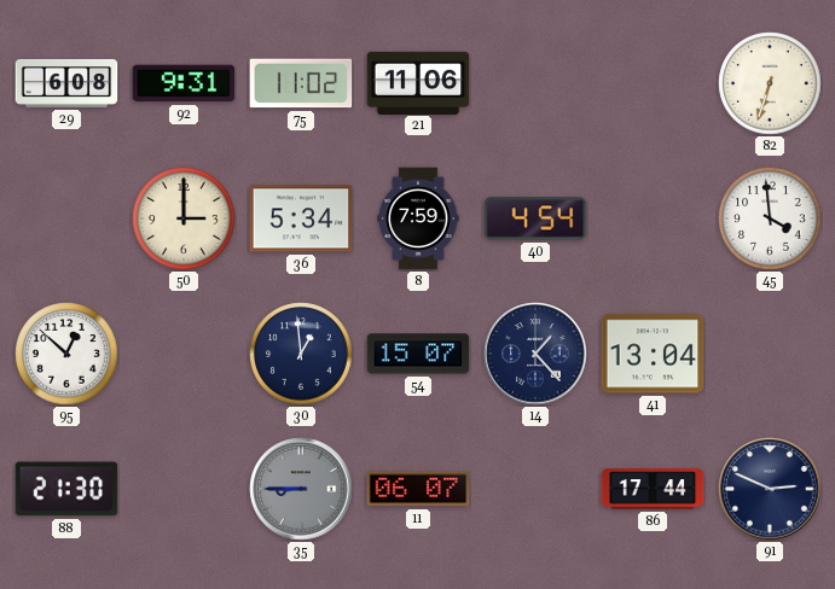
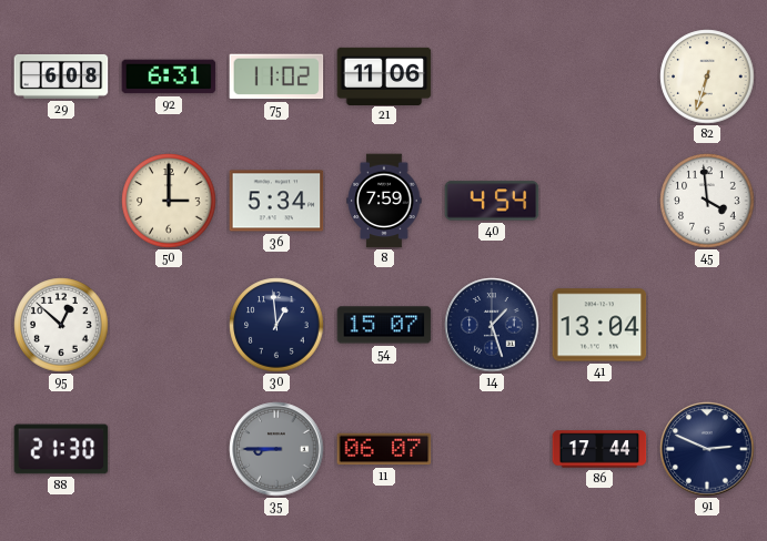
92: 9:31 -> 6:31 (169, 76)
14: 1:23 -> 1:27 (492, 325)
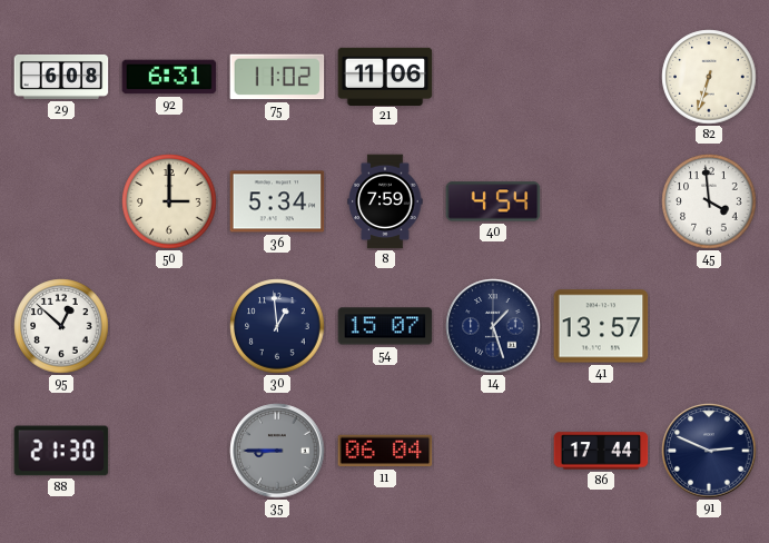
41: 13:04 -> 13:57 (601, 326)
11: 06:07 -> 06:04 (385, 451)
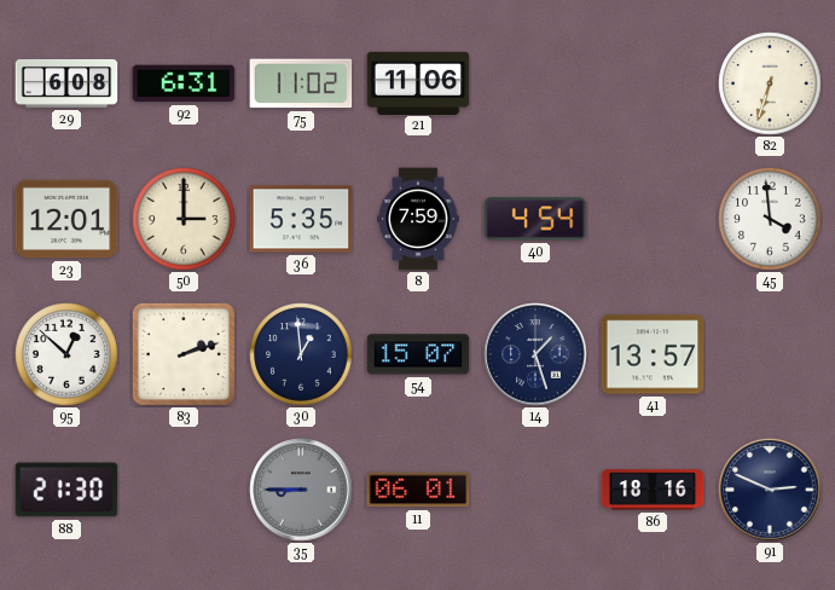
23: none -> 12:01 (66, 219)
36: 5:34 -> 5:35 (301, 219)
83: none -> 2:12 (184, 354)
11: 06:04 -> 06:01 (418, 490)
86: 17:44 -> 18:16 (653, 490)
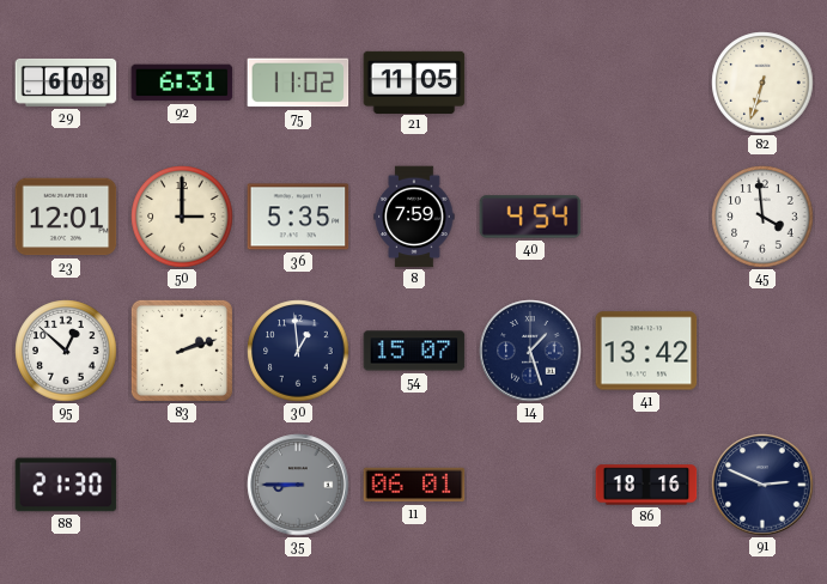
21: 11:06 -> 11:05 (414, 81)
41: 13:57 -> 13:42 (646, 351)
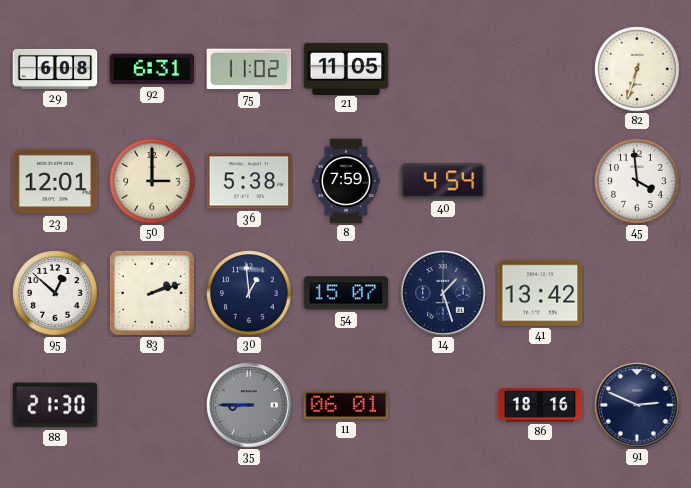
36: 5:35 -> 5:38 (249, 181)
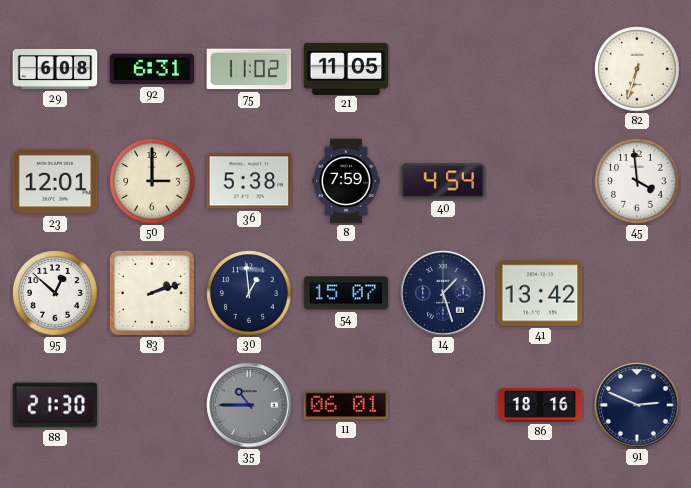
35: 8:45 -> 10:45 (249, 405)
